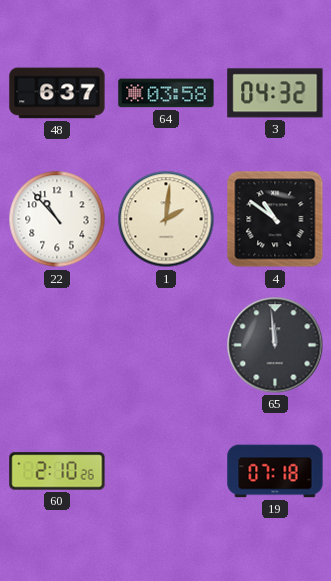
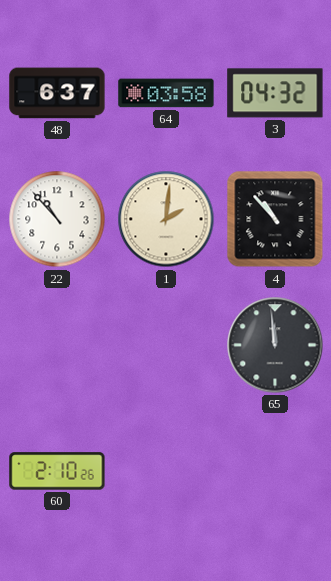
4: 10:51 -> 10:53 (275, 219)
19: 07:18 -> none (275, 471)
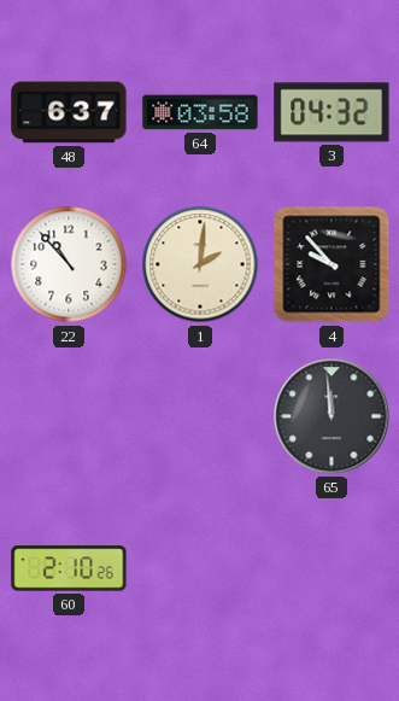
4: 10:53 -> 9:53 (331, 264)
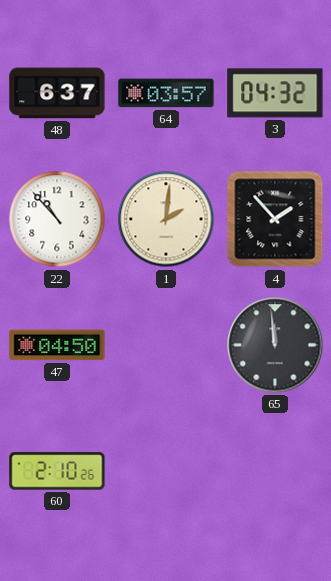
64: 03:58 -> 03:57 (166, 93)
4: 9:53 -> 1:53 (275, 219)
47: none -> 04:50 (57, 345)
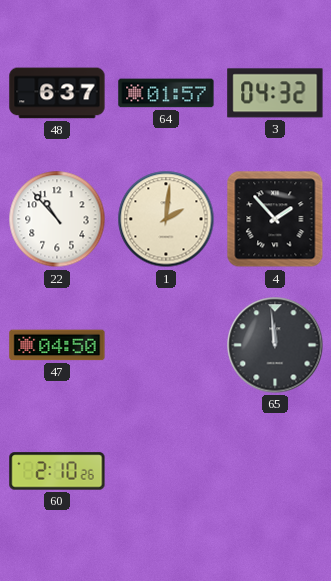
64: 03:57 -> 01:57 (166, 93)
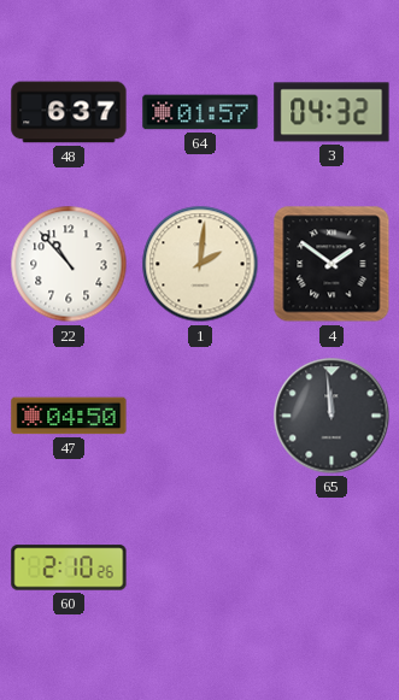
4: 1:53 -> 1:51 (331, 264)
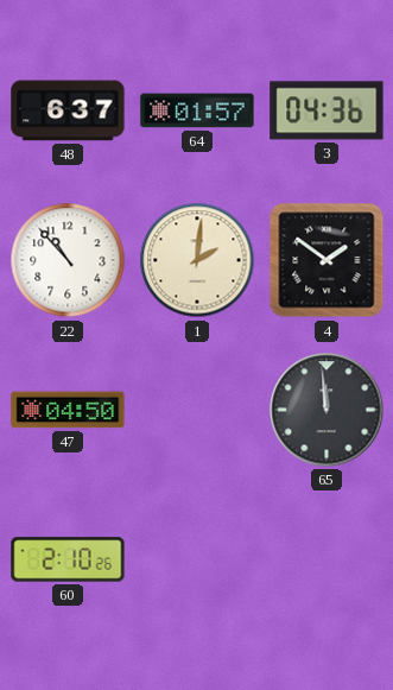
3: 04:32 -> 04:36 (327, 110)
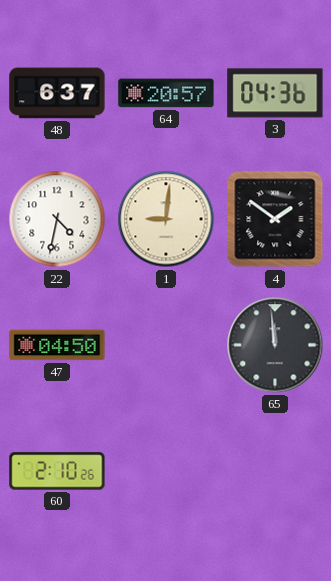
64: 01:57 -> 20:57 (166, 93)
22: 10:53 -> 4:32 (57, 219)
1: 2:01 -> 9:01 (166, 219)
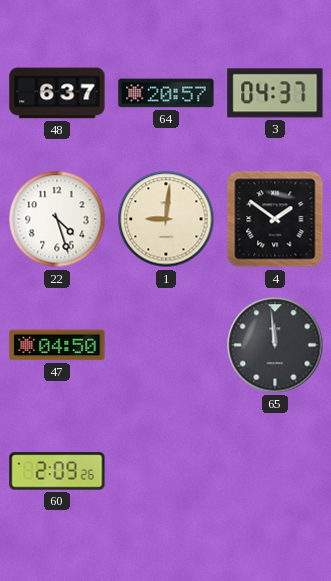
3: 04:36 -> 04:37 (275, 93)
22: 4:32 -> 4:27 (57, 219)
60: 2:10 -> 2:09 (57, 471)
